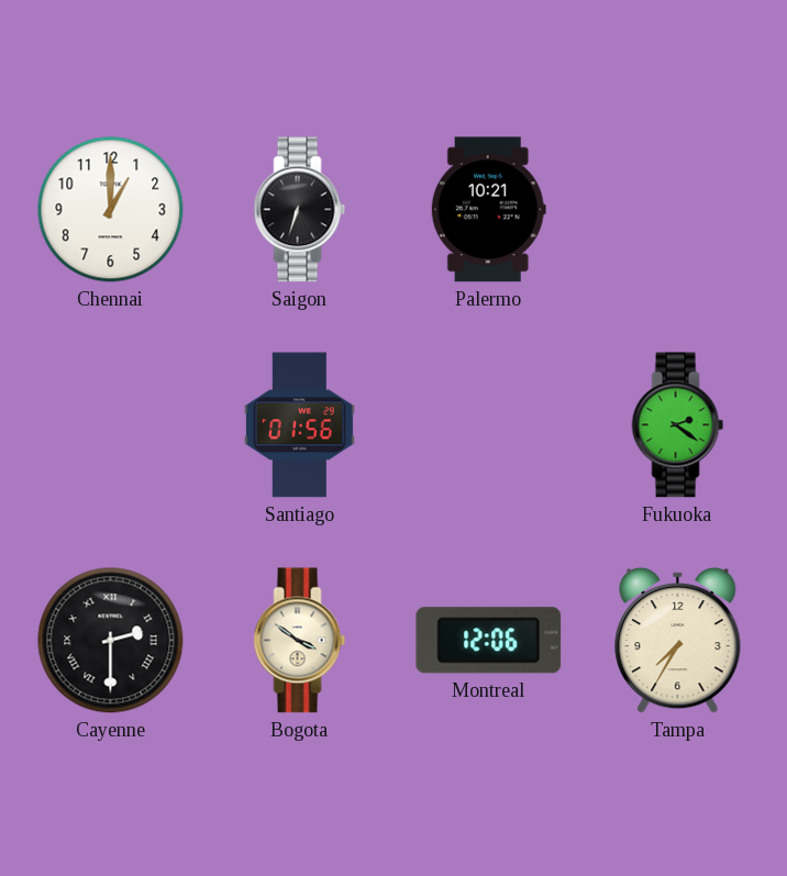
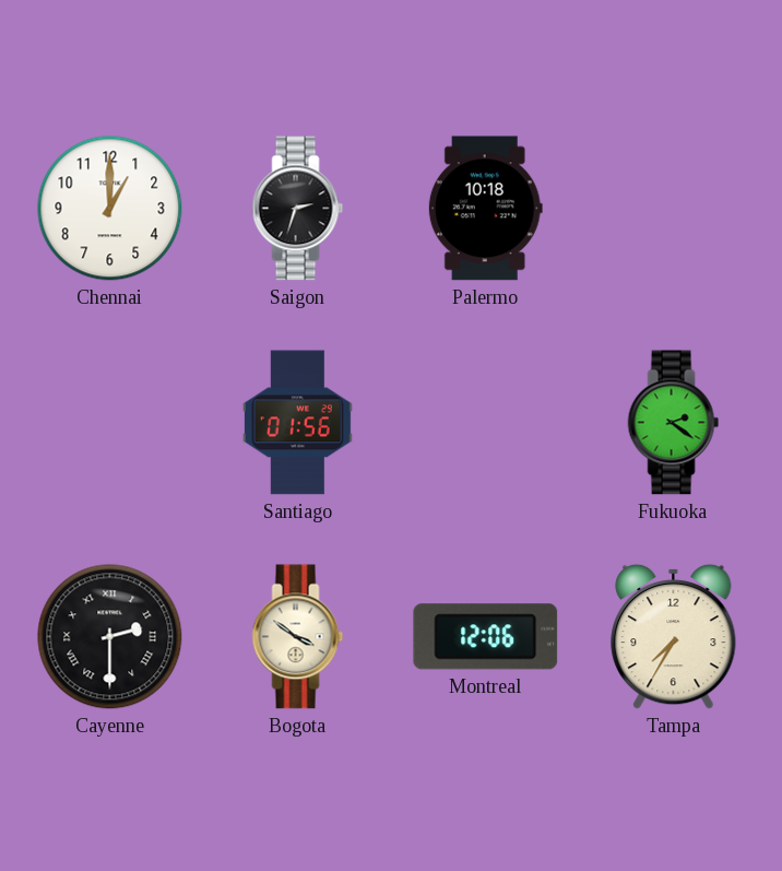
Saigon: 6:33 -> 2:33 (298, 209)
Palermo: 10:21 -> 10:18 (485, 209)
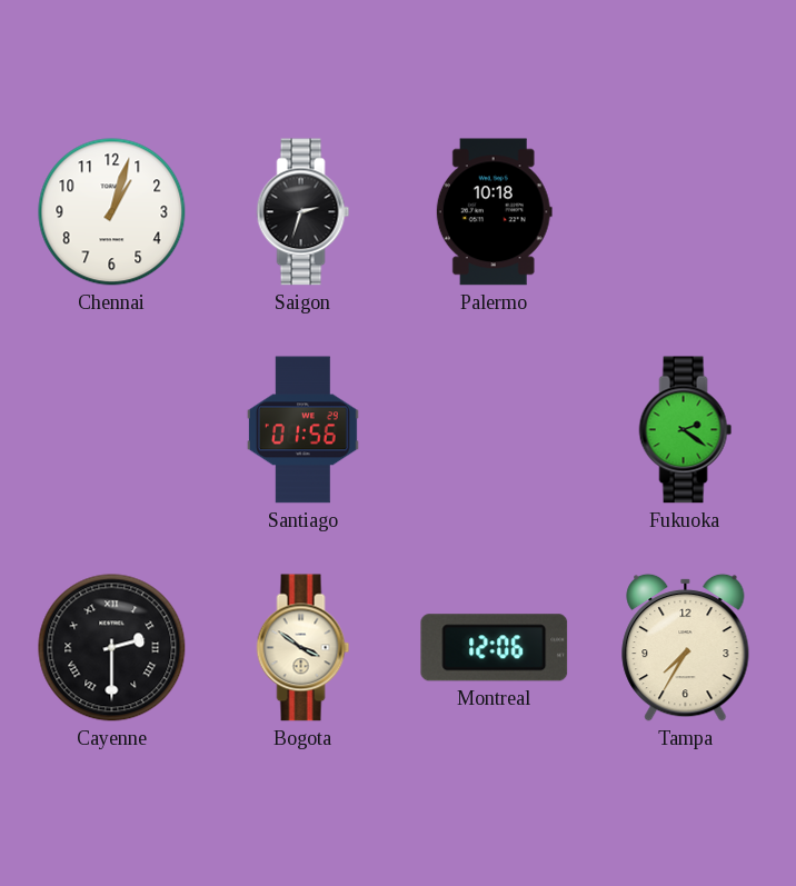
Chennai: 1:00 -> 1:03 (112, 212)
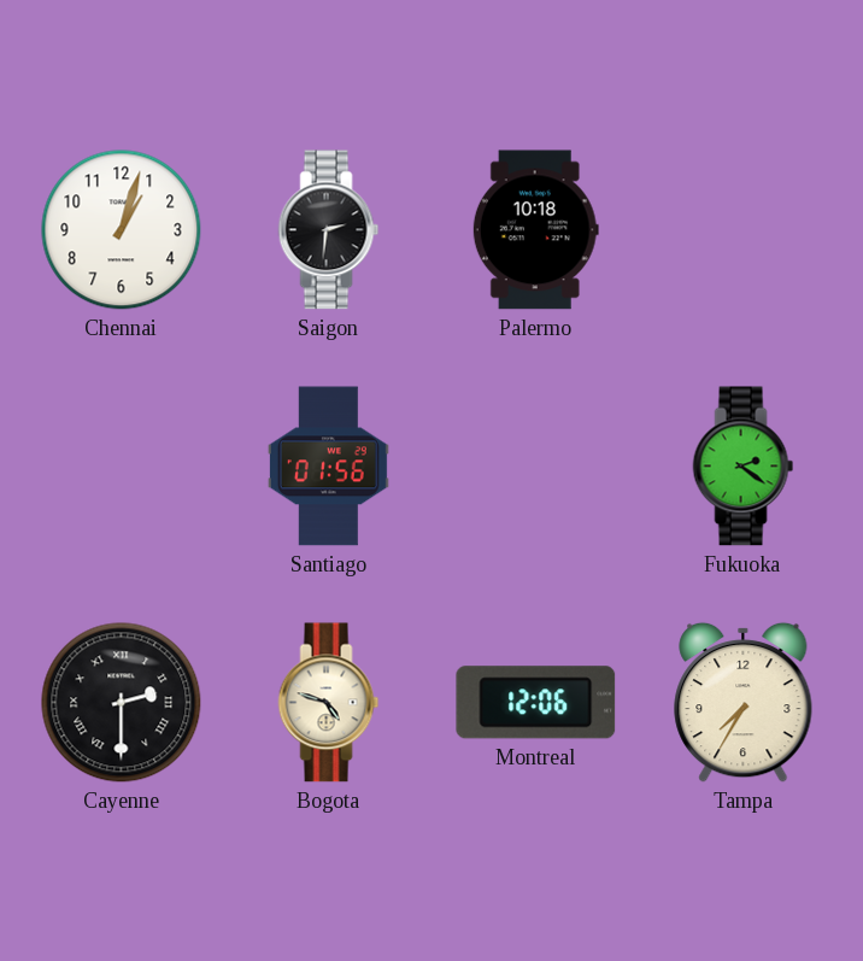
Saigon: 2:33 -> 2:31 (329, 230)
Bogota: 3:51 -> 4:48 (329, 703)
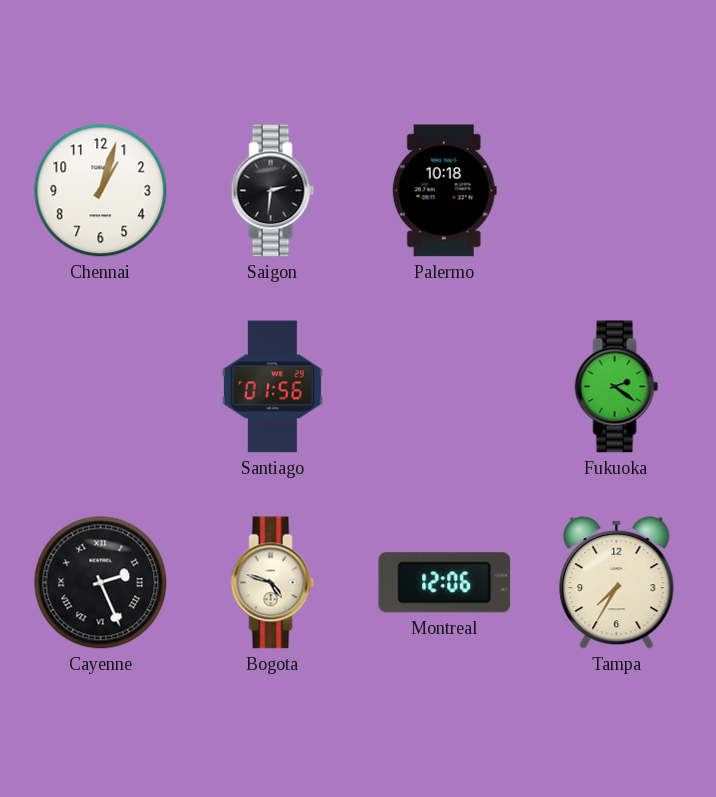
Cayenne: 2:30 -> 2:26 (101, 583)
